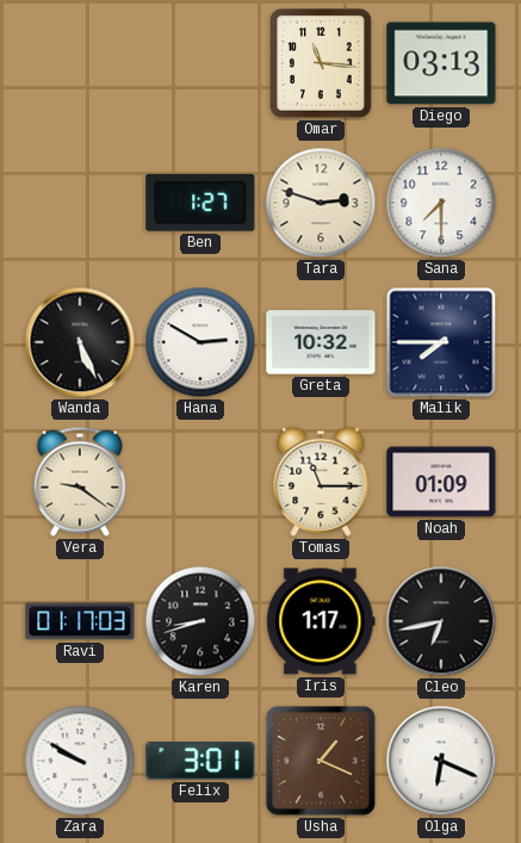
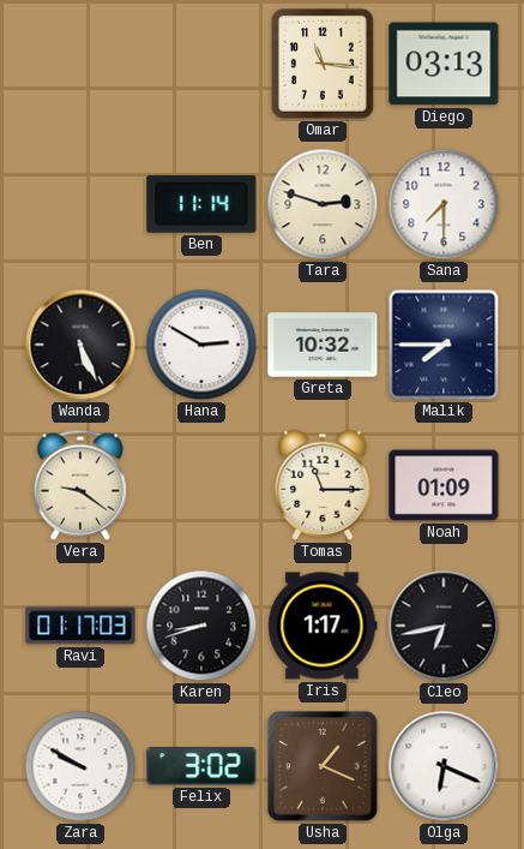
Ben: 1:27 -> 11:14 (201, 204)
Felix: 3:01 -> 3:02 (201, 766)
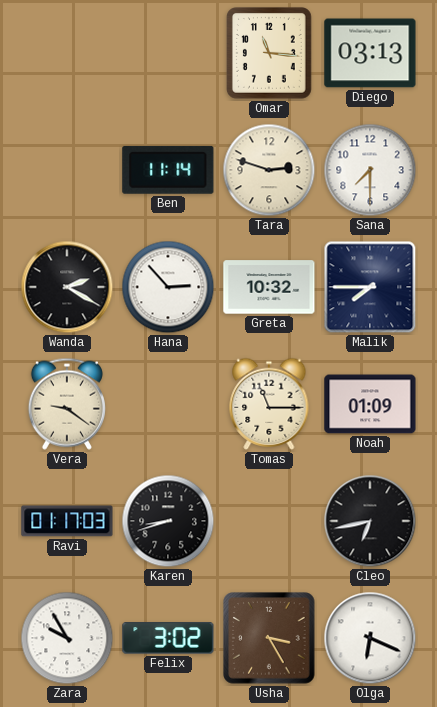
Wanda: 5:26 -> 2:20 (67, 287)
Hana: 2:50 -> 2:53 (168, 287)
Iris: 1:17 -> none (323, 626)
Zara: 9:50 -> 9:55 (67, 638)
Usha: 1:19 -> 3:25 (269, 638)
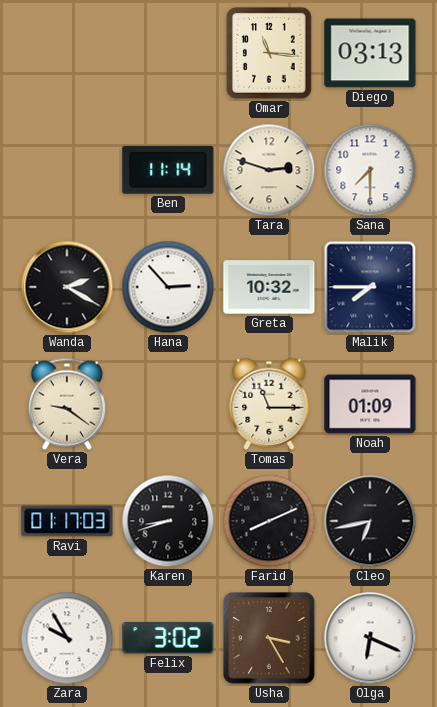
Farid: none -> 8:11 (269, 521)
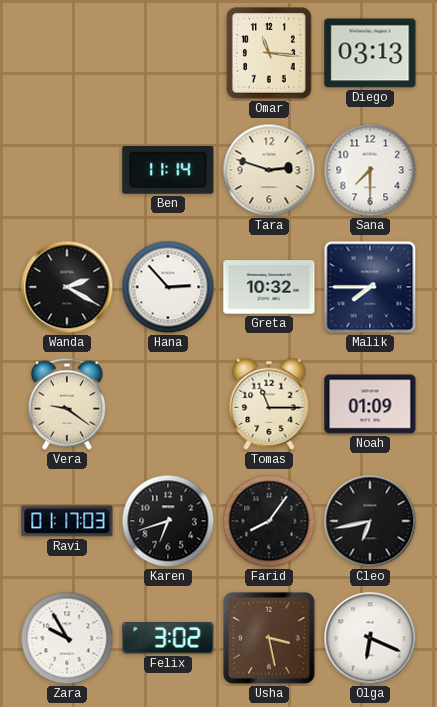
Karen: 8:42 -> 6:42 (168, 521)
Farid: 8:11 -> 8:06 (269, 521)
Usha: 3:25 -> 3:28 (269, 638)
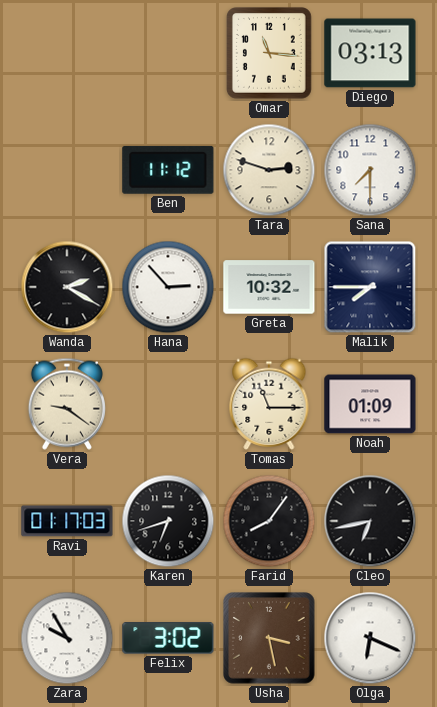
Ben: 11:14 -> 11:12 (168, 170)
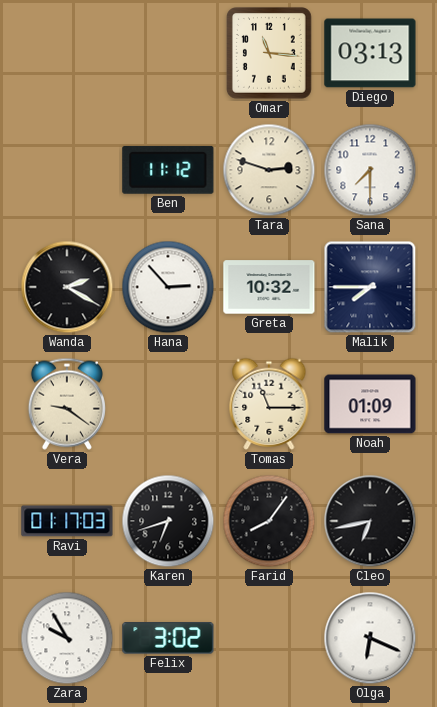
Usha: 3:28 -> none (269, 638)
